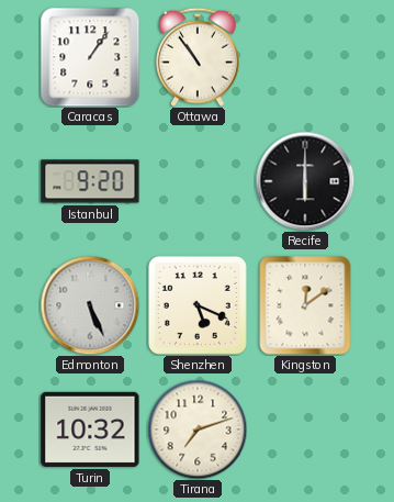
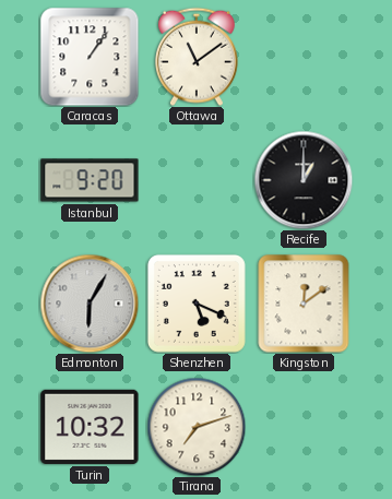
Ottawa: 10:54 -> 11:09 (197, 57)
Recife: 6:00 -> 1:00 (304, 180)
Edmonton: 5:26 -> 6:05 (90, 304)
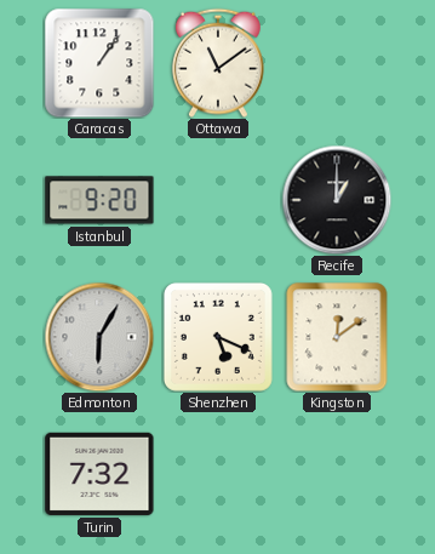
Turin: 10:32 -> 7:32 (99, 474)
Tirana: 7:12 -> none (197, 427)
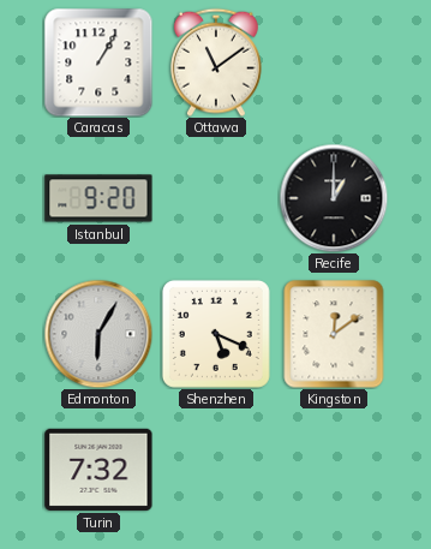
Caracas: 1:06 -> 1:05 (98, 62)
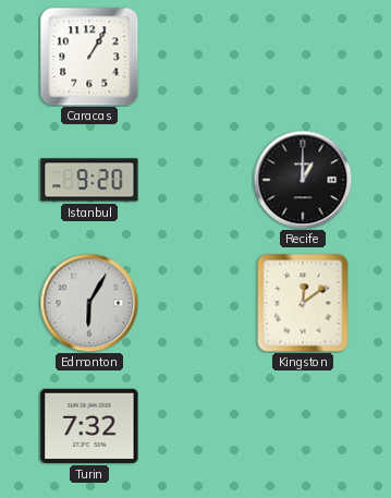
Ottawa: 11:09 -> none (216, 62)
Shenzhen: 5:19 -> none (216, 334)
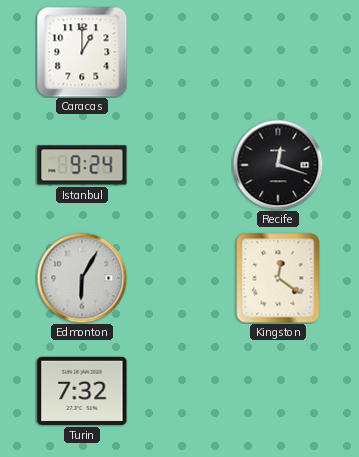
Caracas: 1:05 -> 1:00 (82, 52)
Istanbul: 9:20 -> 9:24 (82, 165)
Recife: 1:00 -> 12:18 (278, 165)
Kingston: 12:09 -> 12:21 (278, 278)
